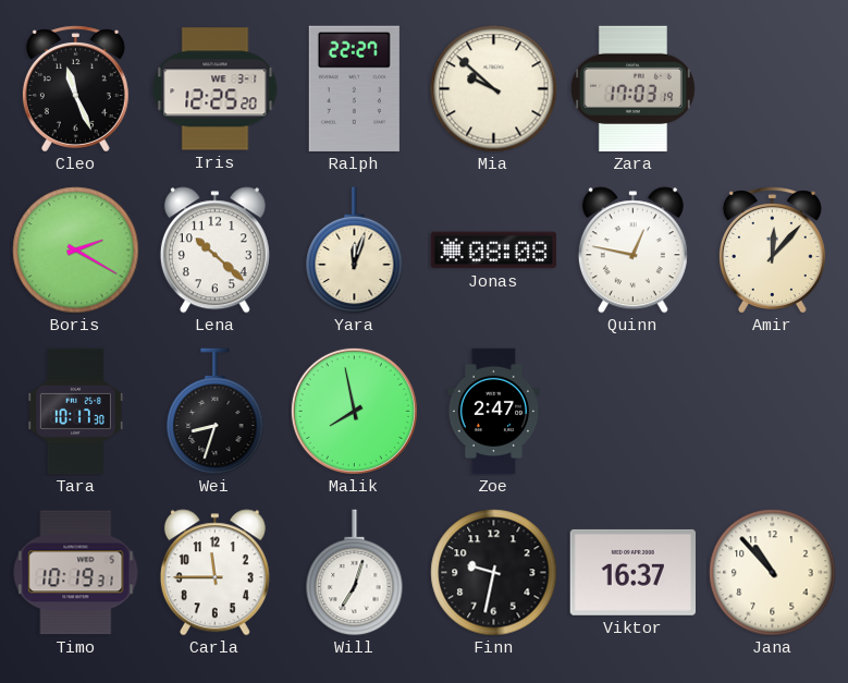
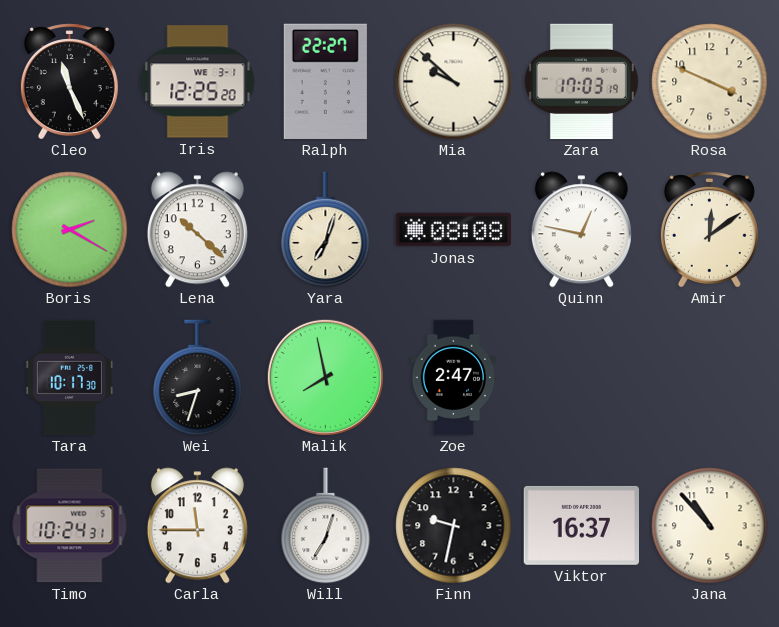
Rosa: none -> 3:49 (710, 82)
Yara: 12:03 -> 7:03 (326, 230)
Amir: 12:07 -> 12:09 (709, 230)
Timo: 10:19 -> 10:24 (70, 526)
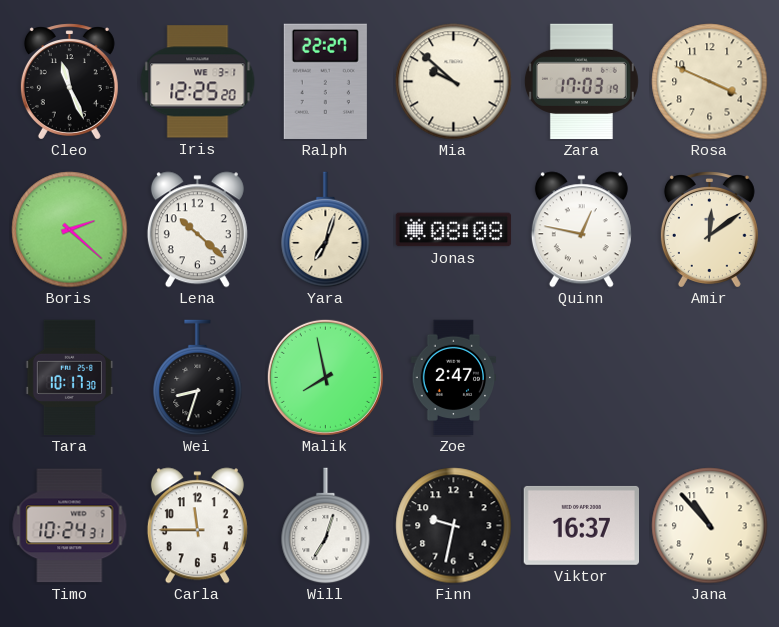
Boris: 2:20 -> 2:22 (70, 230)
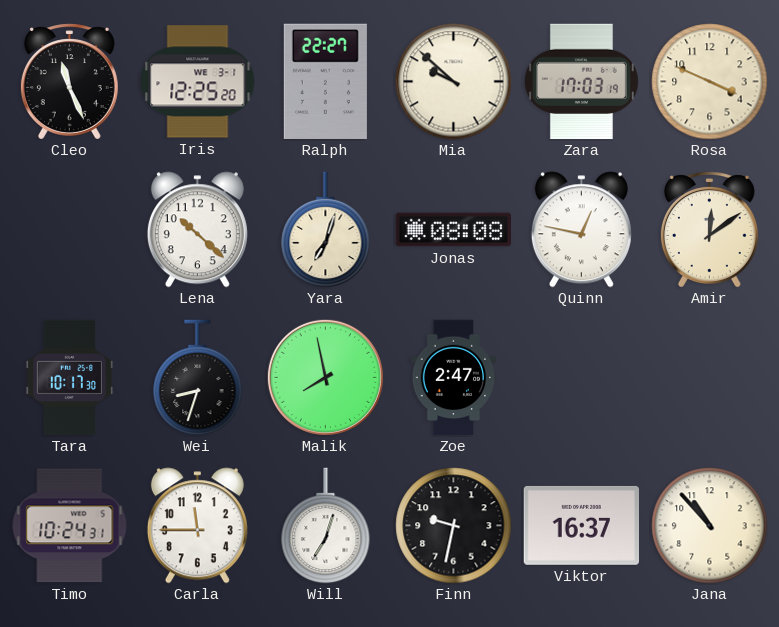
Boris: 2:22 -> none (70, 230)
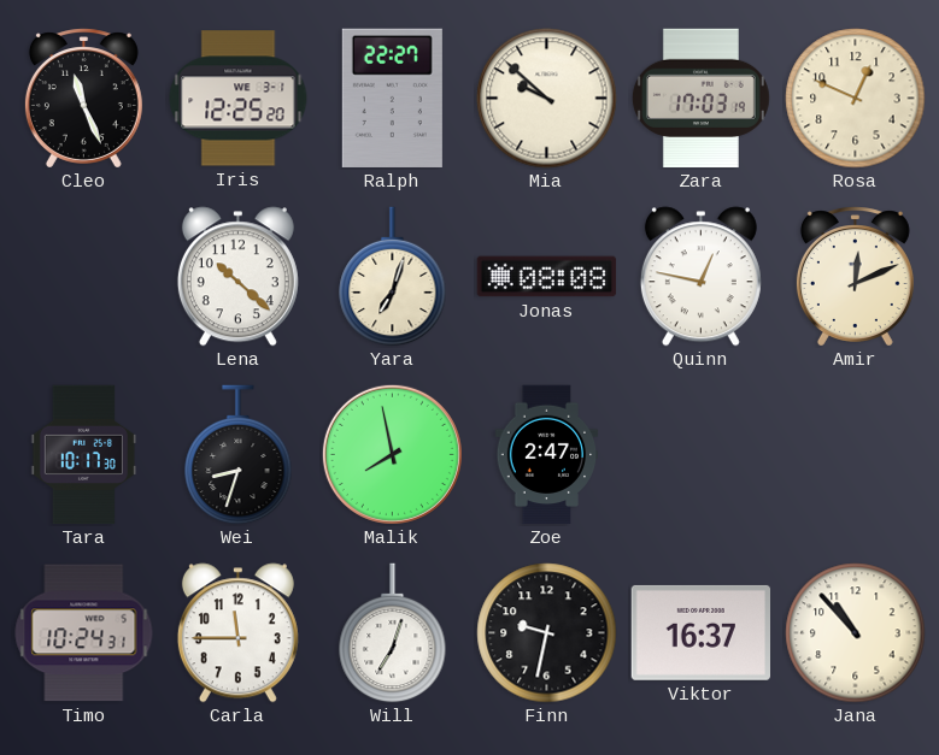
Rosa: 3:49 -> 12:49 (856, 99)
Amir: 12:09 -> 12:11 (855, 277)
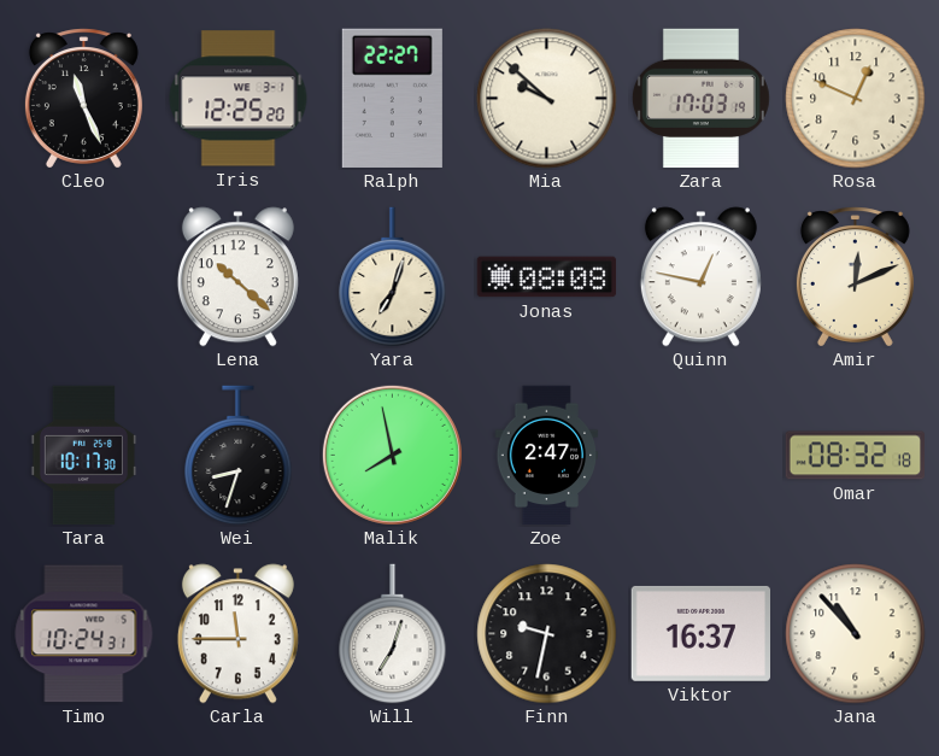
Omar: none -> 08:32 (855, 456)
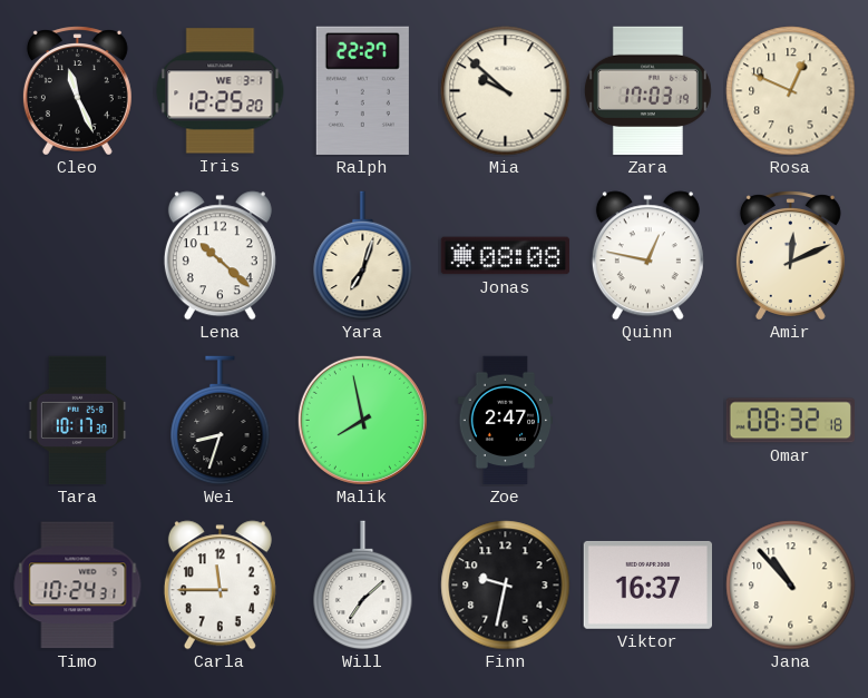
Will: 7:03 -> 7:08 (363, 586)
